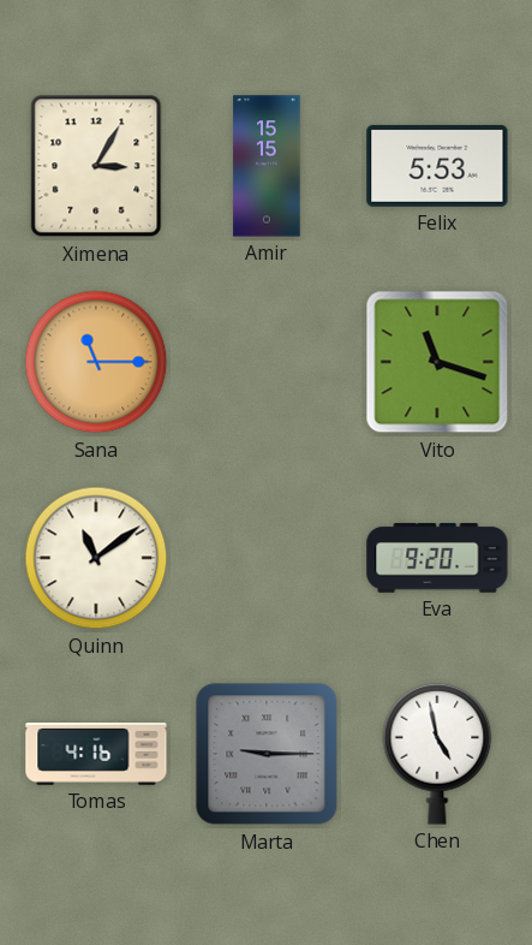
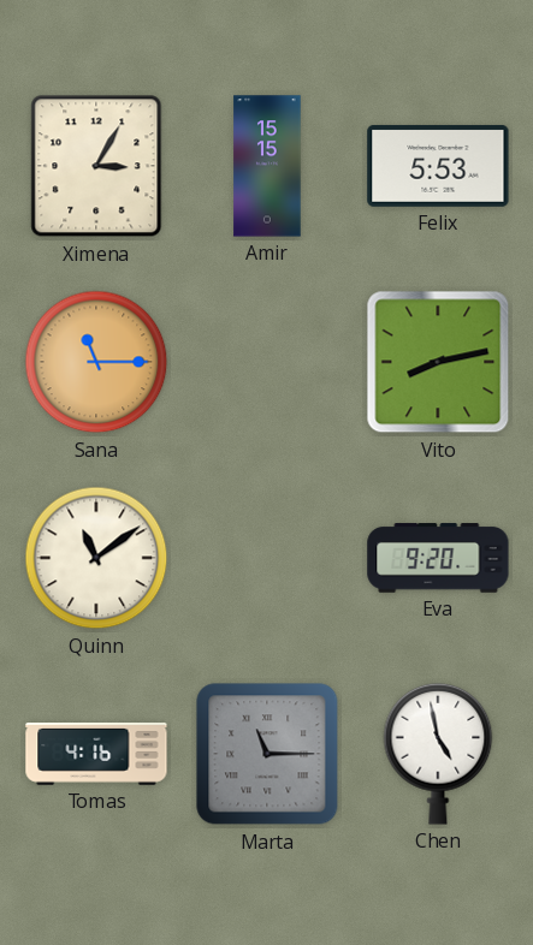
Vito: 11:18 -> 8:13 (438, 362)
Marta: 9:15 -> 11:15 (267, 754)
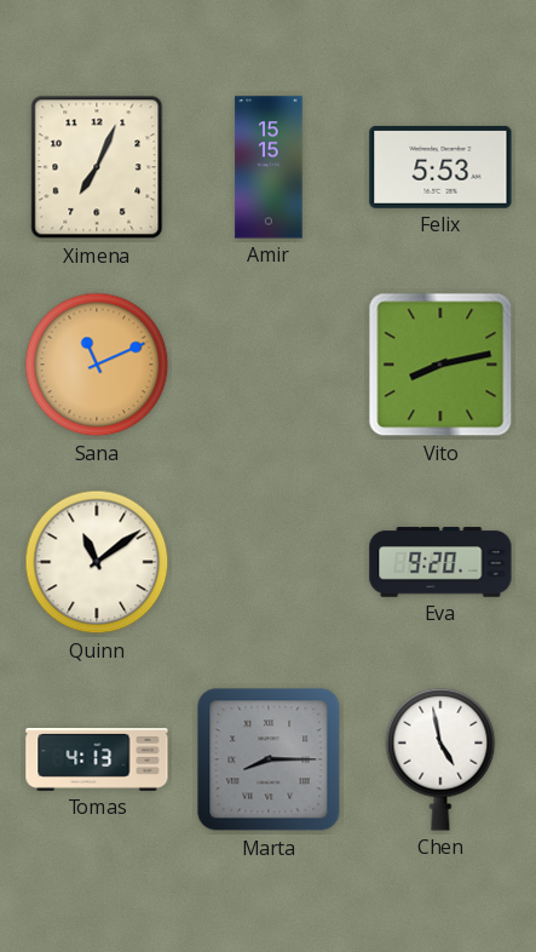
Ximena: 3:05 -> 7:04 (97, 167)
Sana: 11:15 -> 11:11 (97, 365)
Tomas: 4:16 -> 4:13 (97, 761)
Marta: 11:15 -> 8:15 (269, 759)
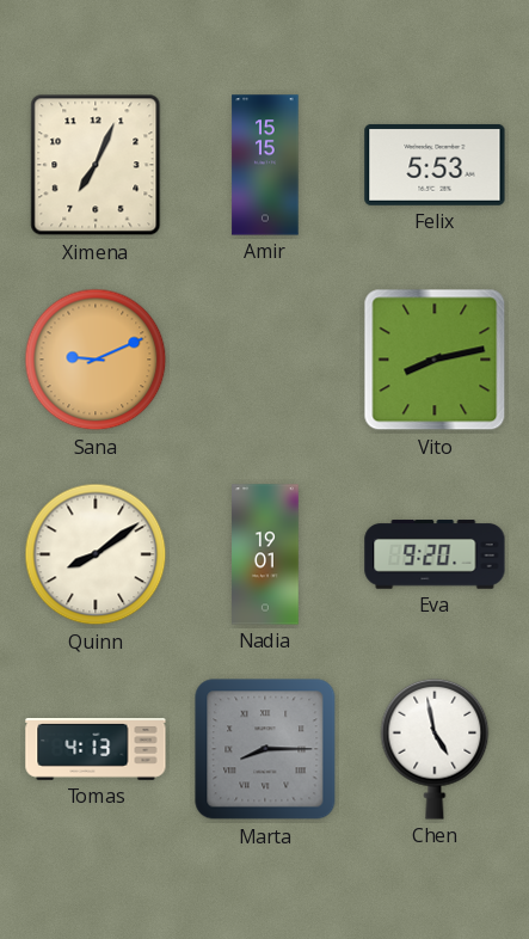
Sana: 11:11 -> 9:11 (96, 360)
Quinn: 11:09 -> 8:09 (96, 554)
Nadia: none -> 19:01 (265, 554)
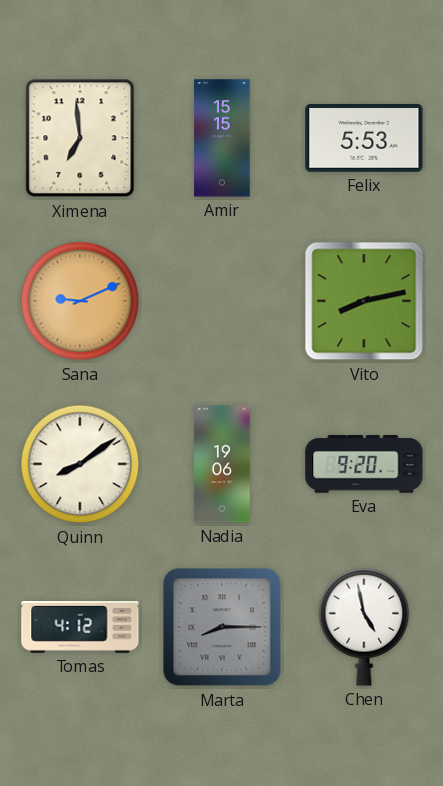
Ximena: 7:04 -> 6:59 (80, 138)
Nadia: 19:01 -> 19:06 (222, 464)
Tomas: 4:13 -> 4:12 (80, 628)
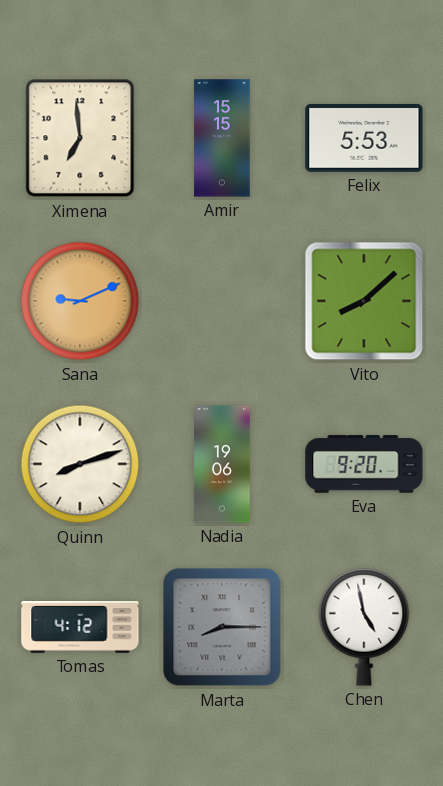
Vito: 8:13 -> 8:08 (364, 301)
Quinn: 8:09 -> 8:12 (80, 464)
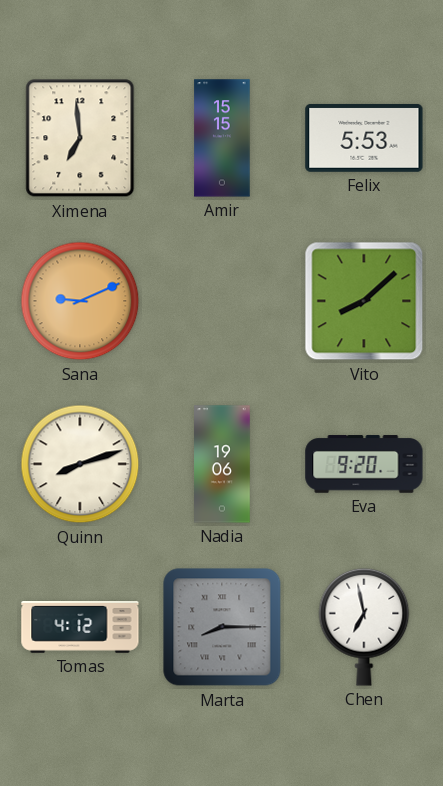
Chen: 4:58 -> 6:58 (364, 627)
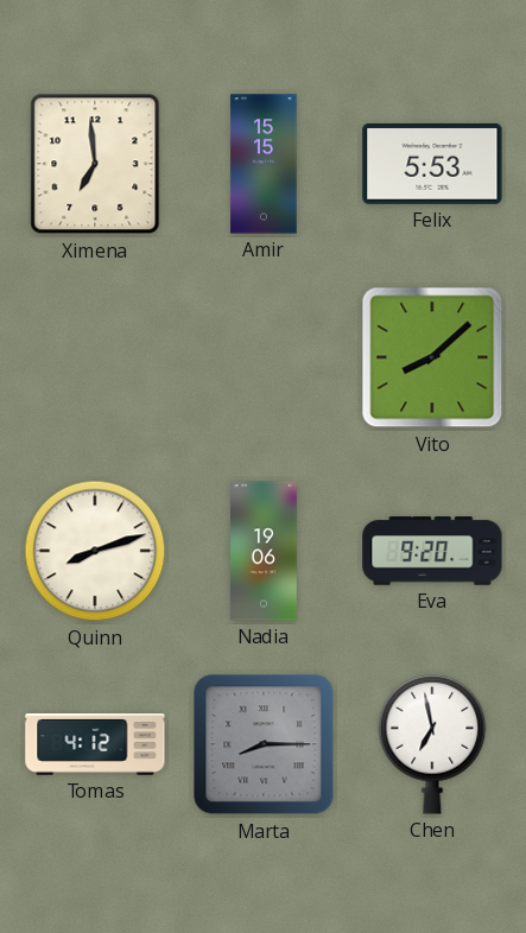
Sana: 9:11 -> none (80, 301)
